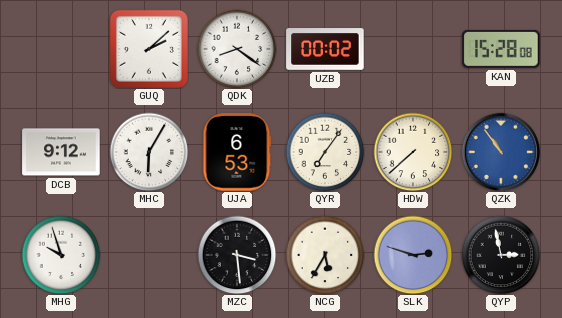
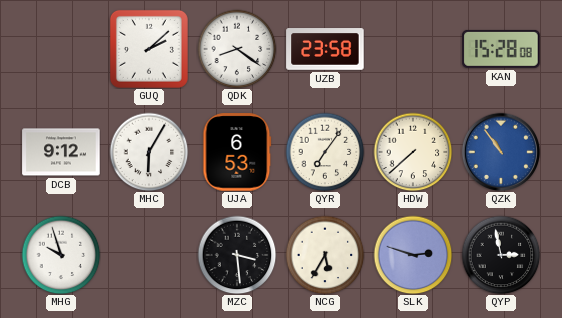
UZB: 00:02 -> 23:58 (325, 49)
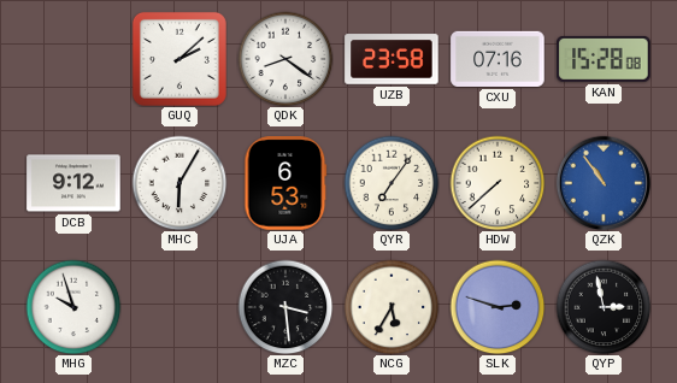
CXU: none -> 07:16 (498, 59)
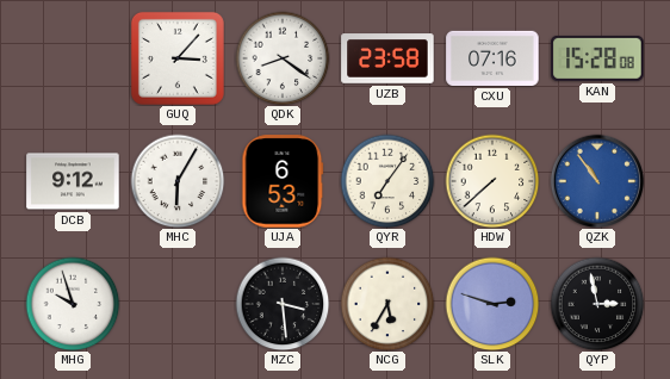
GUQ: 2:08 -> 3:07 (178, 58)
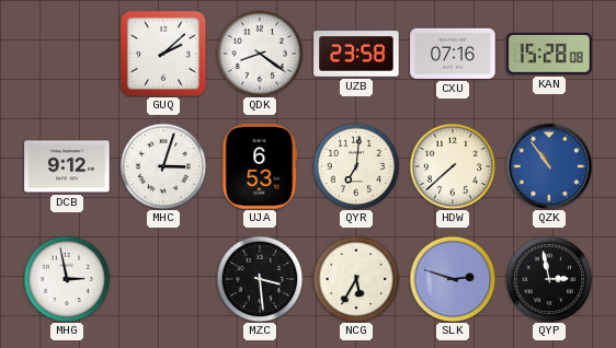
GUQ: 3:07 -> 2:08 (163, 54)
MHC: 6:05 -> 3:03 (163, 166)
QYR: 7:06 -> 7:01 (356, 166)
MHG: 9:57 -> 2:58 (67, 279)
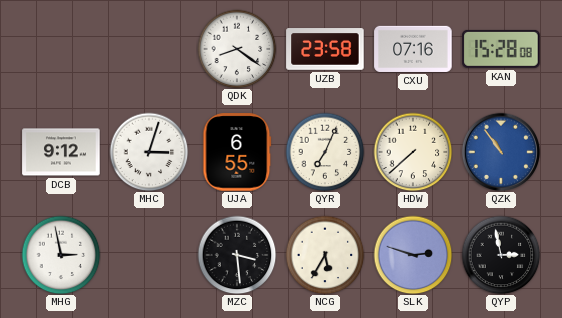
GUQ: 2:08 -> none (163, 54)
UJA: 6:53 -> 6:55 (237, 152)
QYR: 7:01 -> 7:04 (325, 152)
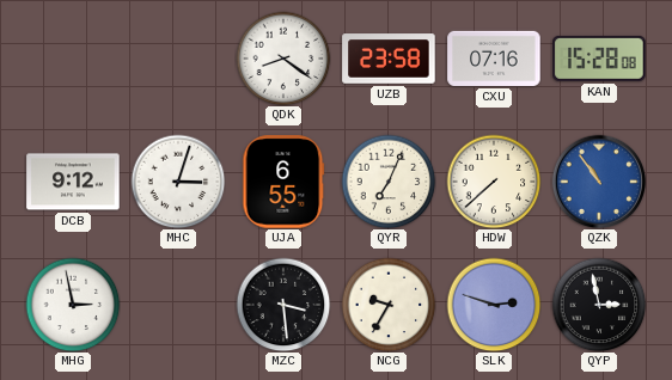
NCG: 5:35 -> 9:35 (389, 305)
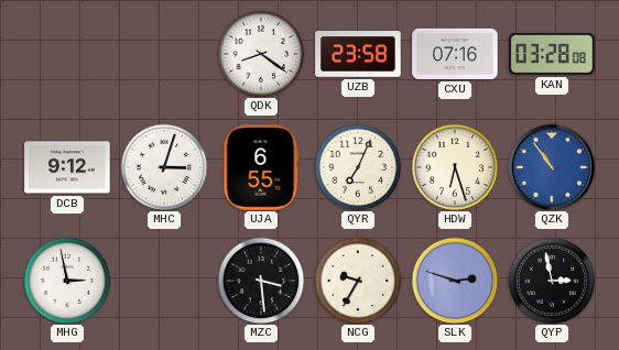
KAN: 15:28 -> 03:28 (552, 54)
HDW: 7:38 -> 6:27 (455, 167)
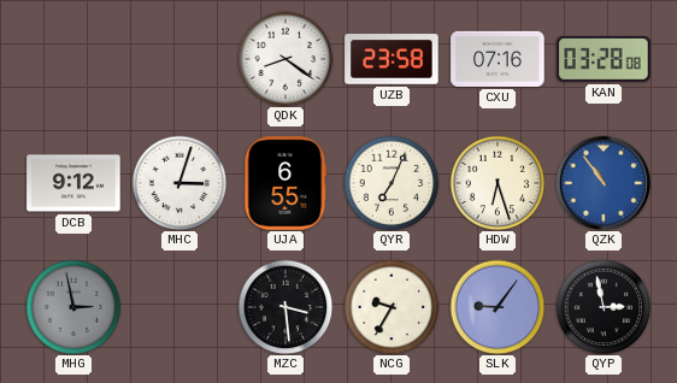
MHG dial: white -> grey (73, 307)
SLK: 2:48 -> 9:06 (498, 307)
